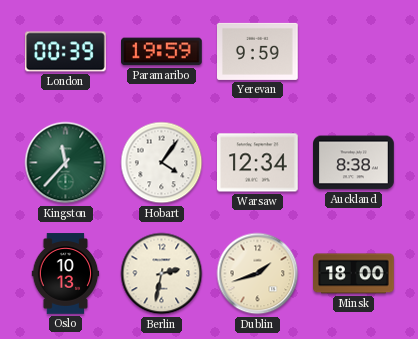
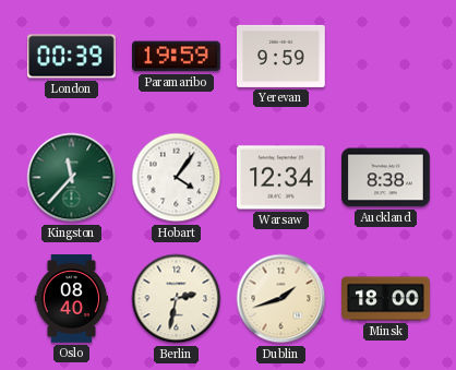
Oslo: 10:13 -> 08:40 (72, 299)
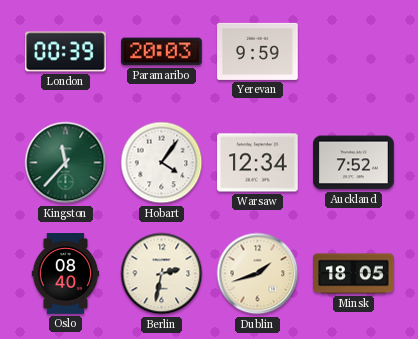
Paramaribo: 19:59 -> 20:03 (162, 52)
Auckland: 8:38 -> 7:52 (354, 163)
Minsk: 18:00 -> 18:05 (354, 274)
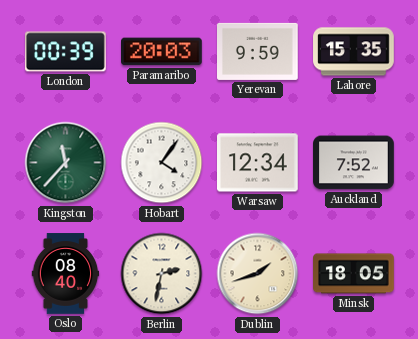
Lahore: none -> 15:35 (354, 52)
